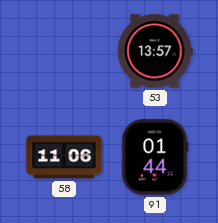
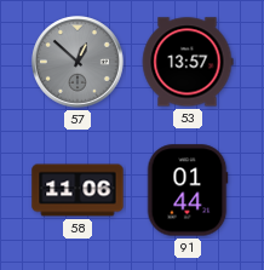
57: none -> 12:52 (79, 63)
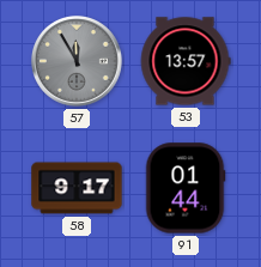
57: 12:52 -> 11:55 (78, 62)
58: 11:06 -> 9:17 (77, 188)
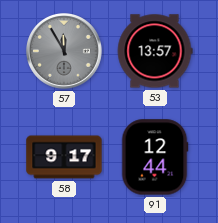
91: 01:44 -> 12:44 (155, 157)
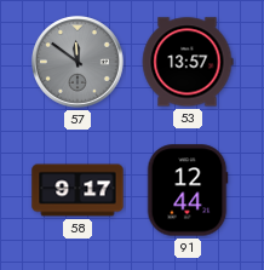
57: 11:55 -> 11:51 (79, 63)
